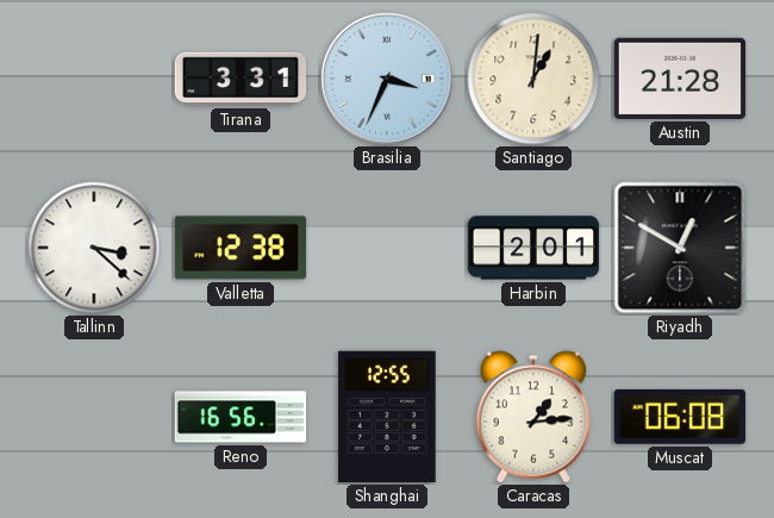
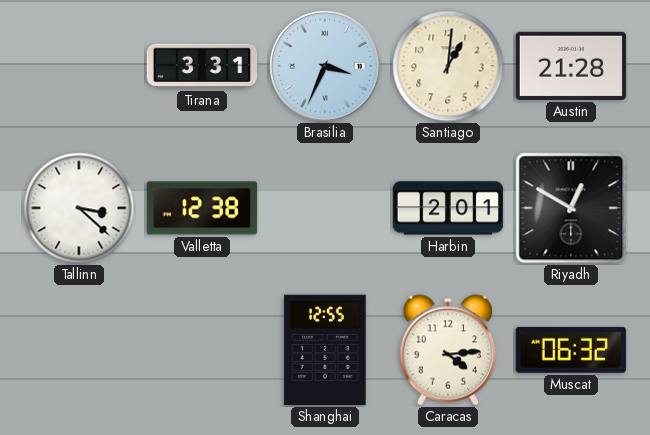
Reno: 16:56 -> none (241, 417)
Caracas: 1:14 -> 4:14 (447, 350)
Muscat: 06:08 -> 06:32 (570, 350)
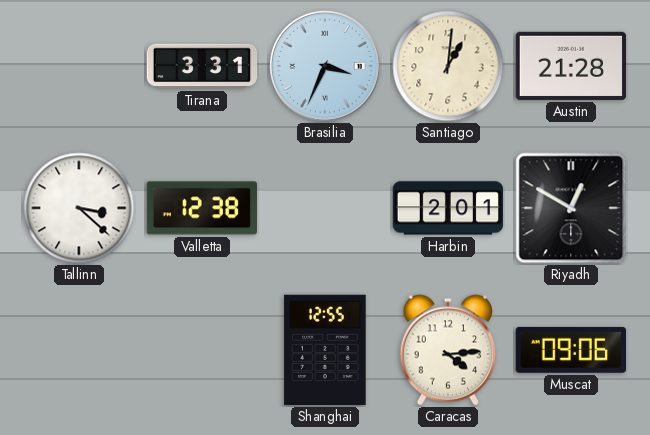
Muscat: 06:32 -> 09:06 (570, 350)
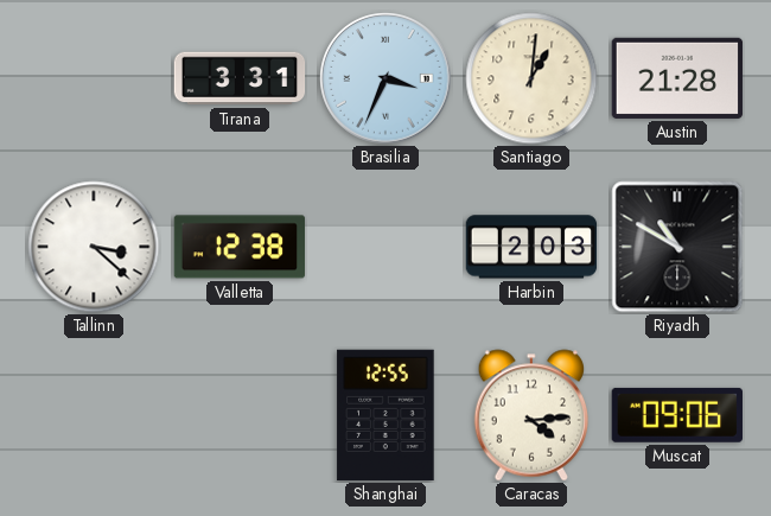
Harbin: 2:01 -> 2:03 (531, 247)
Riyadh: 12:50 -> 10:50 (677, 247)
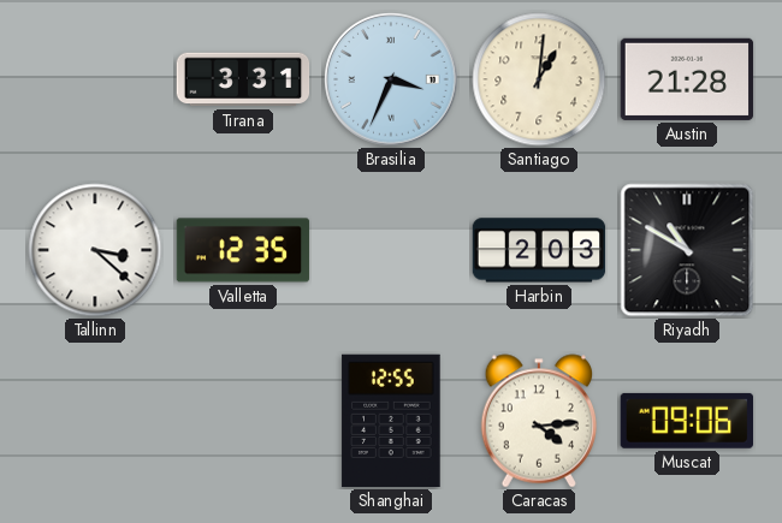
Valletta: 12:38 -> 12:35 (243, 250)
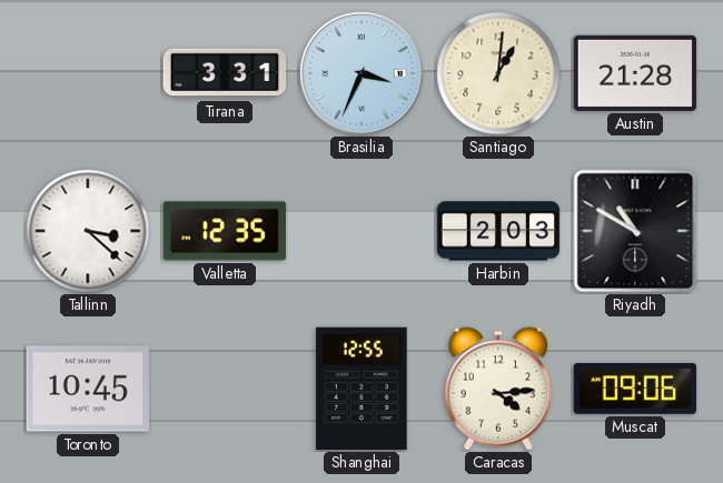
Toronto: none -> 10:45 (88, 389)
